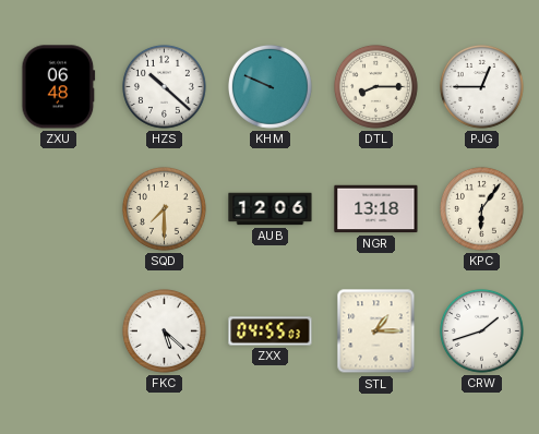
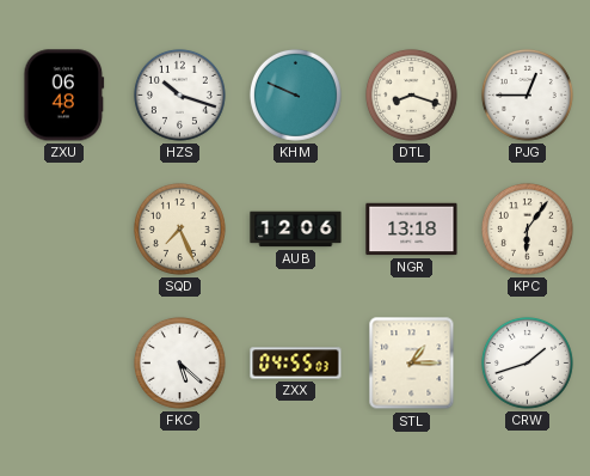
HZS: 10:22 -> 10:18 (179, 94)
DTL: 8:15 -> 8:18 (411, 94)
SQD: 7:30 -> 7:26 (179, 228)
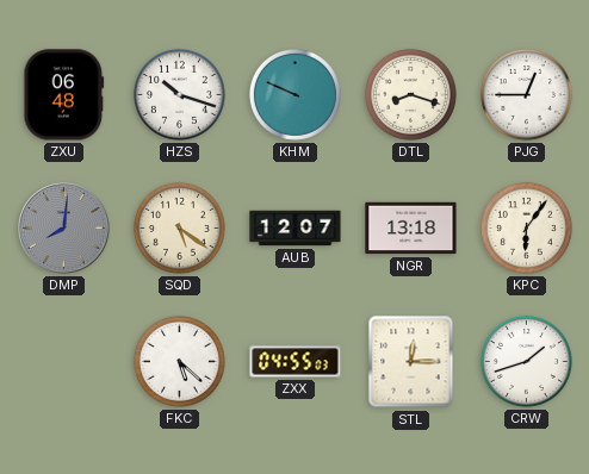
DMP: none -> 8:01 (64, 229)
SQD: 7:26 -> 5:21 (179, 227)
AUB: 12:06 -> 12:07 (296, 229)
STL: 1:15 -> 12:15 (411, 362)
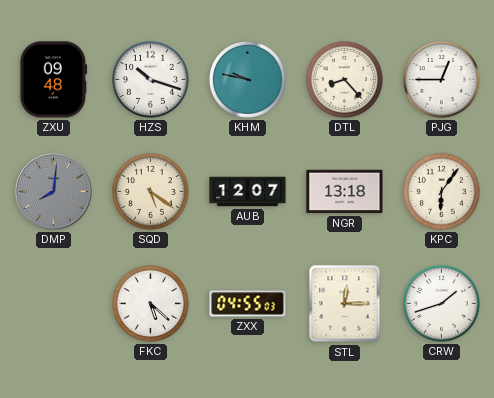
ZXU: 06:48 -> 09:48 (54, 80)
KHM: 9:49 -> 9:47 (247, 79)
DTL: 8:18 -> 8:23 (344, 79)
